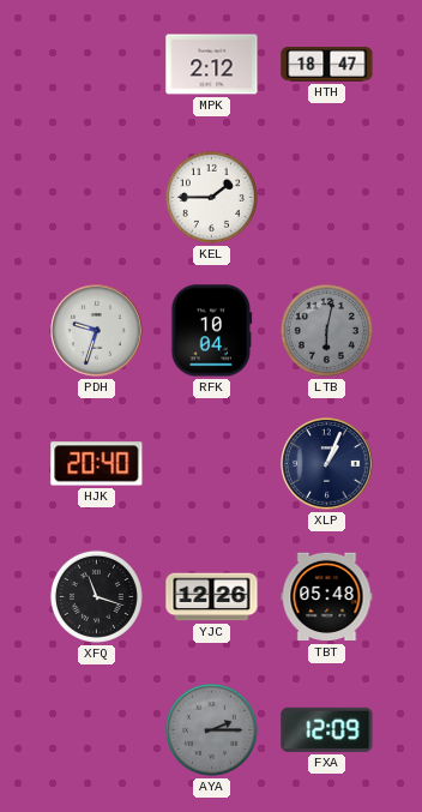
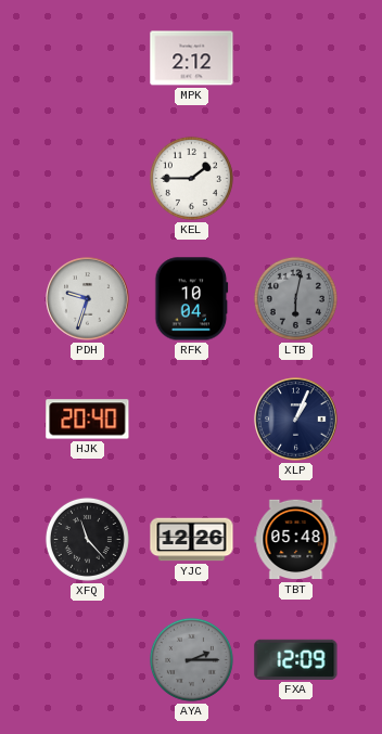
HTH: 18:47 -> none (327, 65)
XFQ: 11:18 -> 11:23 (87, 539)
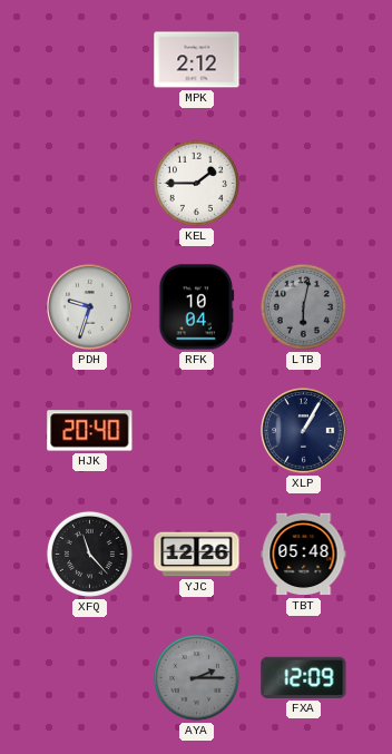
XLP: 1:04 -> 1:05 (304, 431)
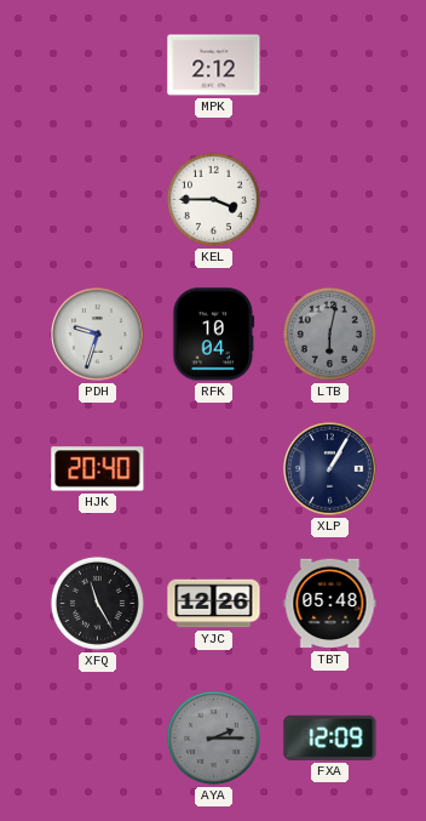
KEL: 1:45 -> 3:45 (213, 199)
XFQ: 11:23 -> 11:25 (97, 603)
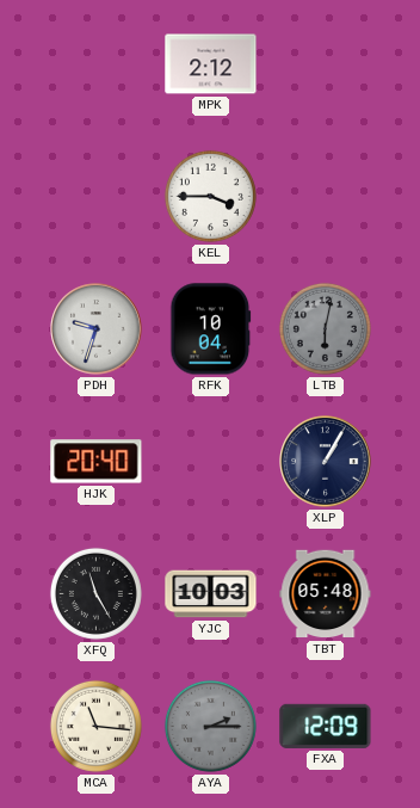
YJC: 12:26 -> 10:03 (211, 594)
MCA: none -> 11:16 (95, 726)
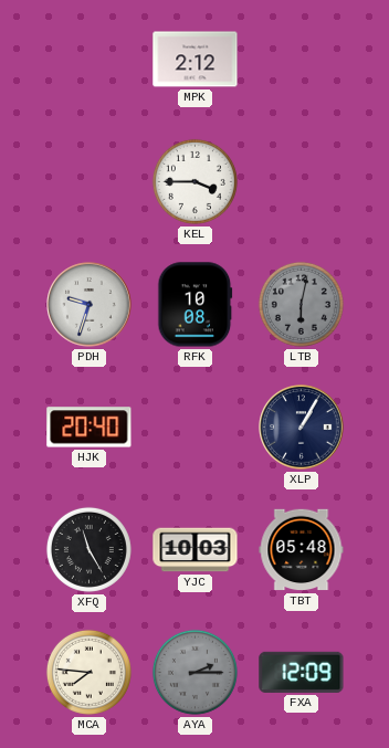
RFK: 10:04 -> 10:08 (196, 305)
MCA: 11:16 -> 7:46 (88, 672)
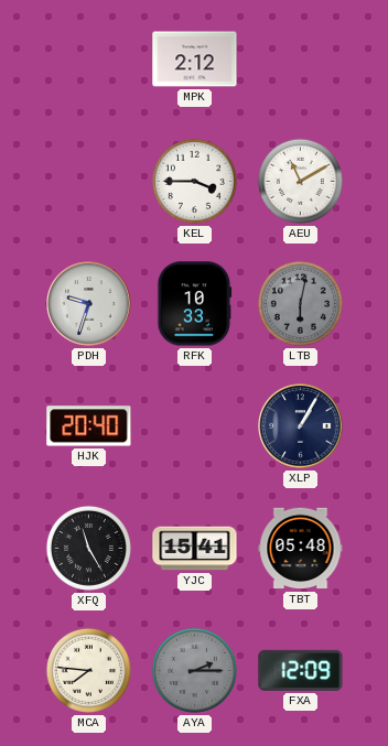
AEU: none -> 11:10 (300, 181)
RFK: 10:08 -> 10:33 (195, 304)
YJC: 10:03 -> 15:41 (195, 549)
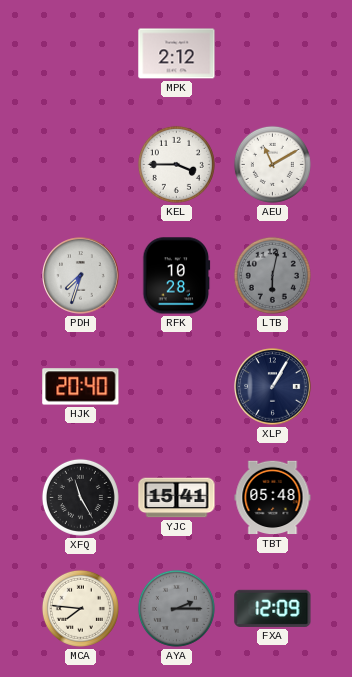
PDH: 9:33 -> 7:33 (81, 276)
RFK: 10:33 -> 10:28 (177, 276)
